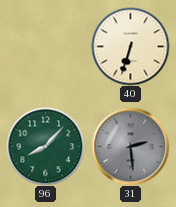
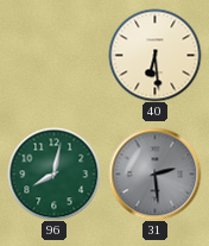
40: 6:33 -> 6:29 (154, 55)
96: 8:07 -> 8:02 (53, 174)
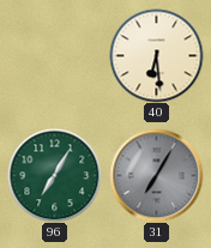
96: 8:02 -> 7:05 (54, 175)
31: 2:29 -> 7:05 (156, 175)
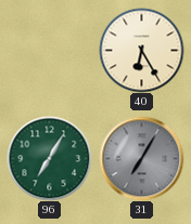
40: 6:29 -> 6:25 (141, 50)
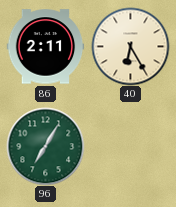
86: none -> 2:11 (45, 47)
31: 7:05 -> none (141, 158)
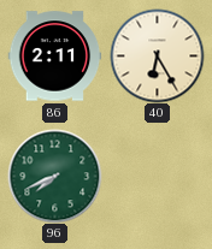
96: 7:05 -> 7:41 (54, 176)
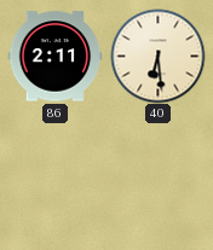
40: 6:25 -> 6:29 (157, 56)
96: 7:41 -> none (54, 176)
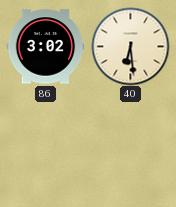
86: 2:11 -> 3:02 (45, 47)
